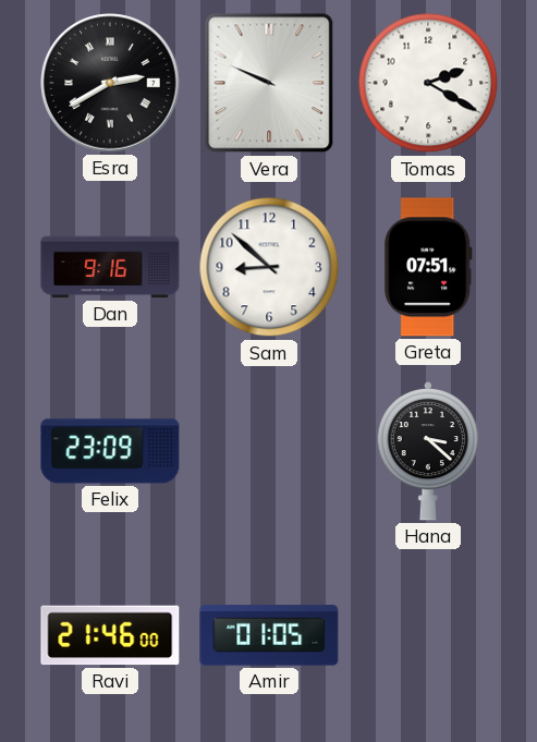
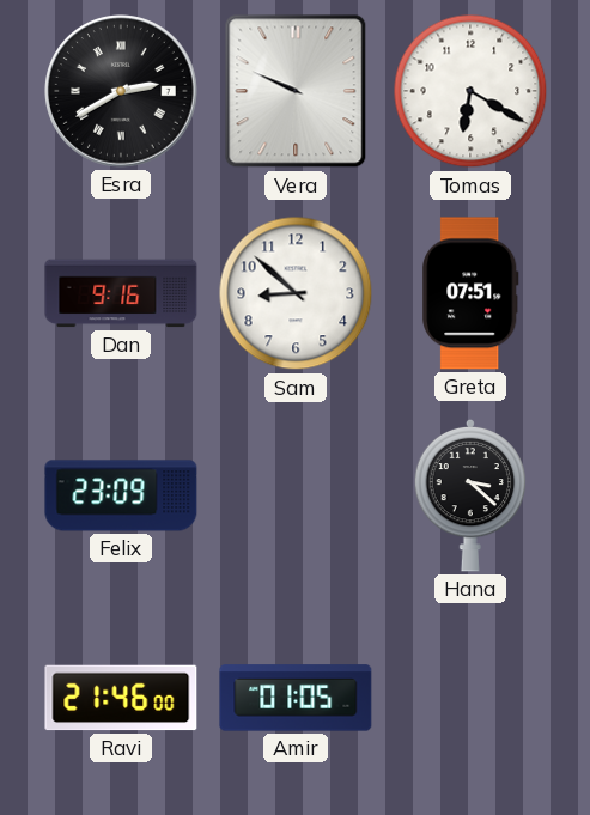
Tomas: 2:20 -> 6:20 (470, 91)
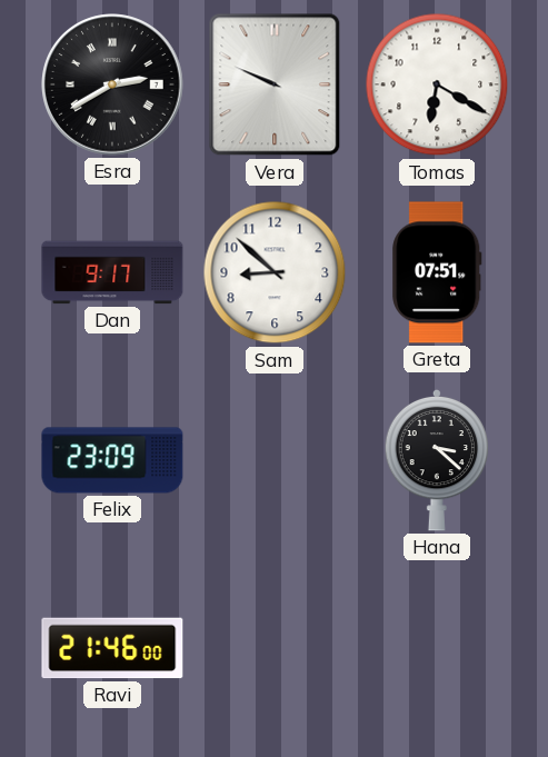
Dan: 9:16 -> 9:17 (112, 272)
Amir: 01:05 -> none (296, 698)
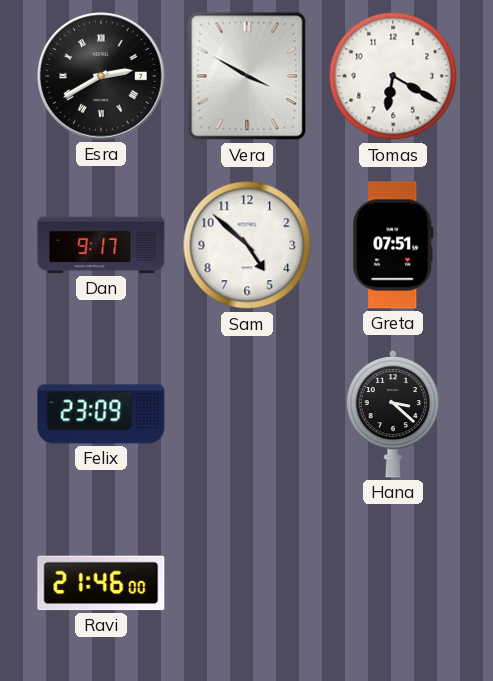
Vera: 9:49 -> 3:50 (247, 76)
Sam: 8:52 -> 4:52 (247, 245)
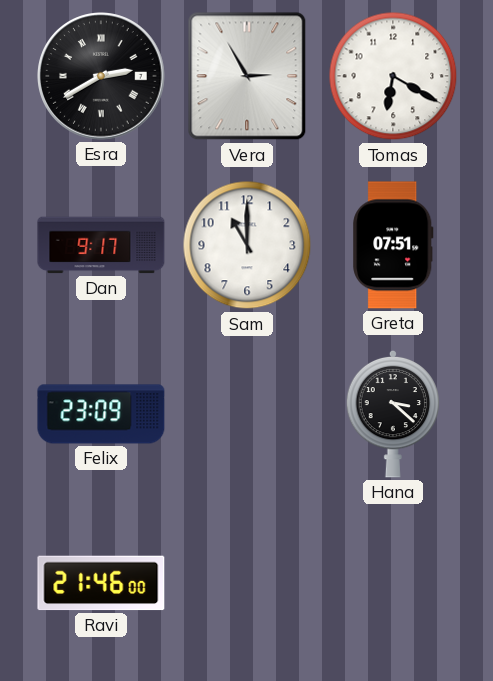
Vera: 3:50 -> 2:55 (247, 76)
Sam: 4:52 -> 11:00 (247, 245)
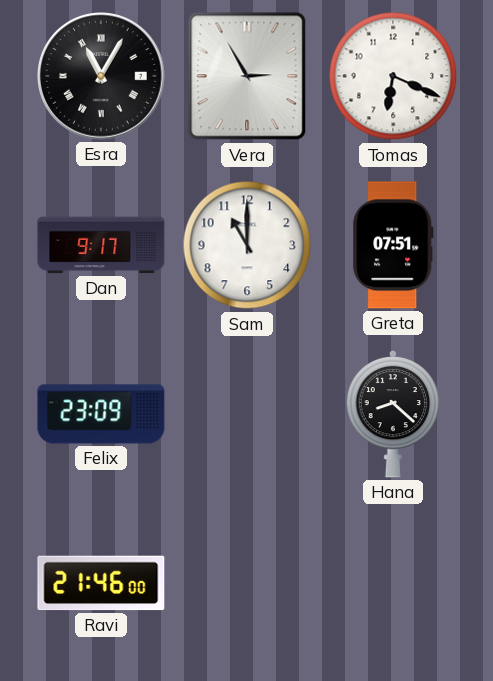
Esra: 2:40 -> 11:05 (101, 76)
Tomas: 6:20 -> 6:19 (393, 76)
Hana: 3:22 -> 8:22 (393, 414)
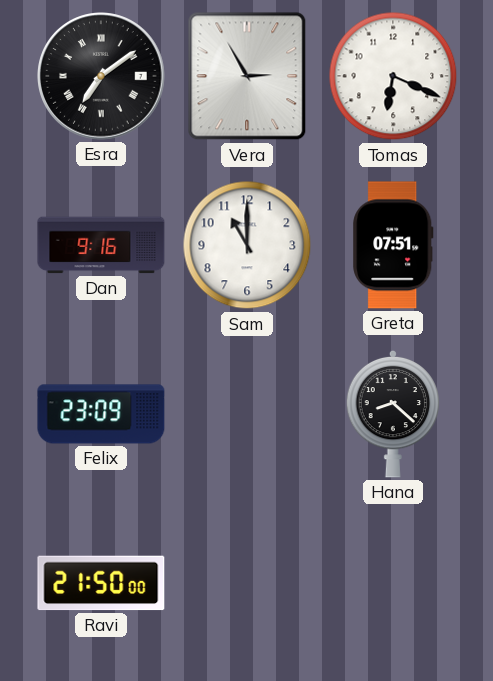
Esra: 11:05 -> 7:09 (101, 76)
Dan: 9:17 -> 9:16 (101, 245)
Ravi: 21:46 -> 21:50 (101, 583)
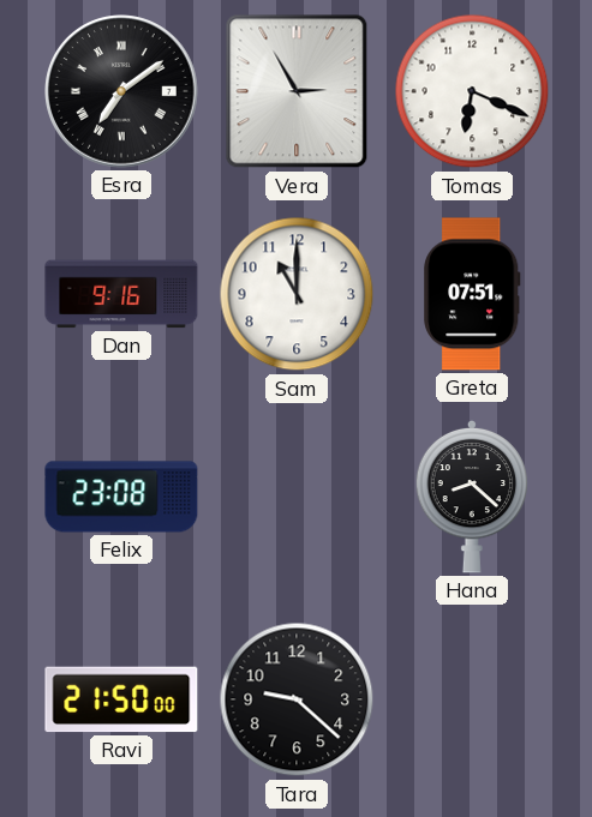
Felix: 23:09 -> 23:08 (121, 497)
Tara: none -> 9:22 (297, 699)
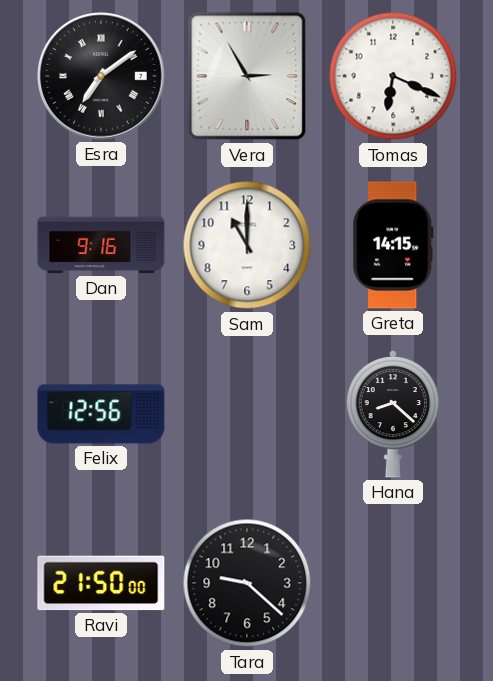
Greta: 07:51 -> 14:15 (393, 245)
Felix: 23:08 -> 12:56 (101, 414)
